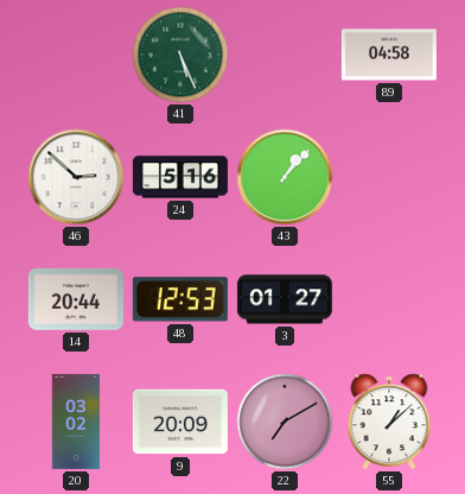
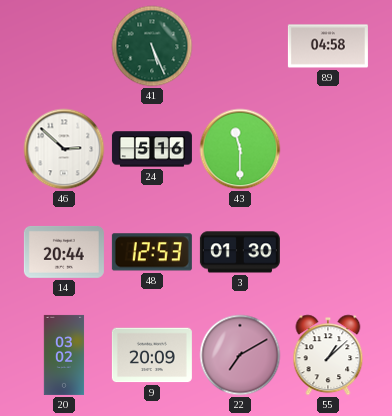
43: 1:07 -> 11:30 (240, 149)
3: 01:27 -> 01:30 (240, 252)
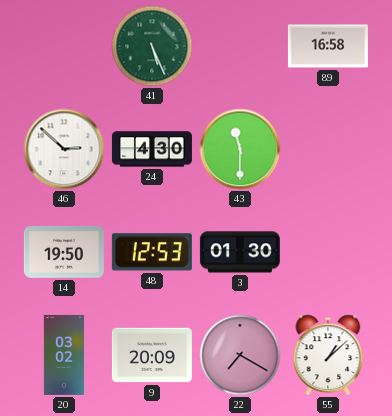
89: 04:58 -> 16:58 (328, 46)
24: 5:16 -> 4:30 (152, 149)
14: 20:44 -> 19:50 (64, 252)
22: 7:10 -> 7:20 (240, 355)
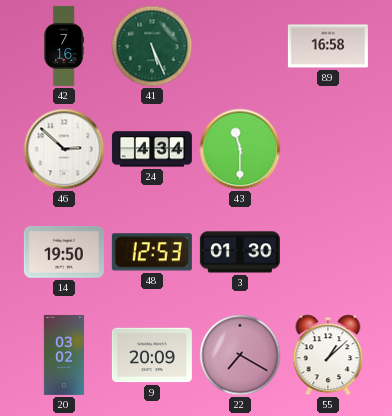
42: none -> 7:16 (63, 46)
24: 4:30 -> 4:34 (152, 149)
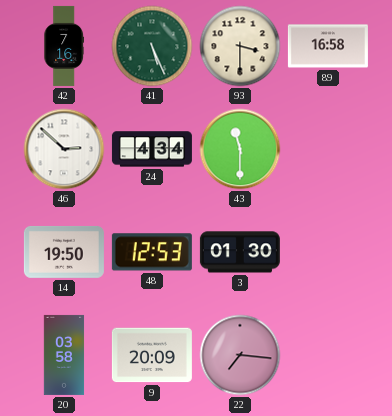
93: none -> 3:30 (240, 46)
20: 03:02 -> 03:58 (64, 355)
22: 7:20 -> 7:16 (240, 355)
55: 1:08 -> none (328, 355)
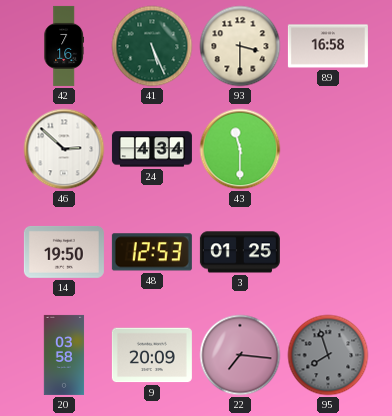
3: 01:30 -> 01:25 (240, 252)
95: none -> 7:57 (328, 355)
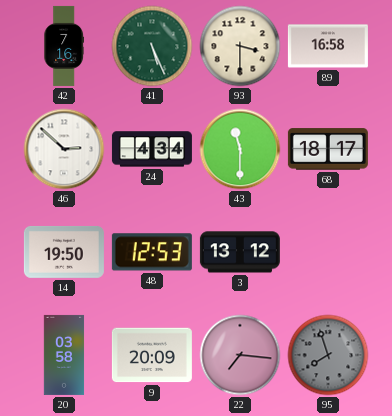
68: none -> 18:17 (328, 149)
3: 01:25 -> 13:12 (240, 252)
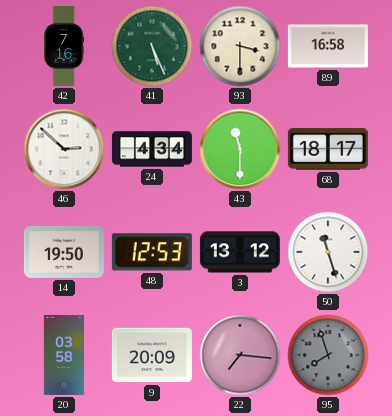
50: none -> 11:27 (328, 252)
